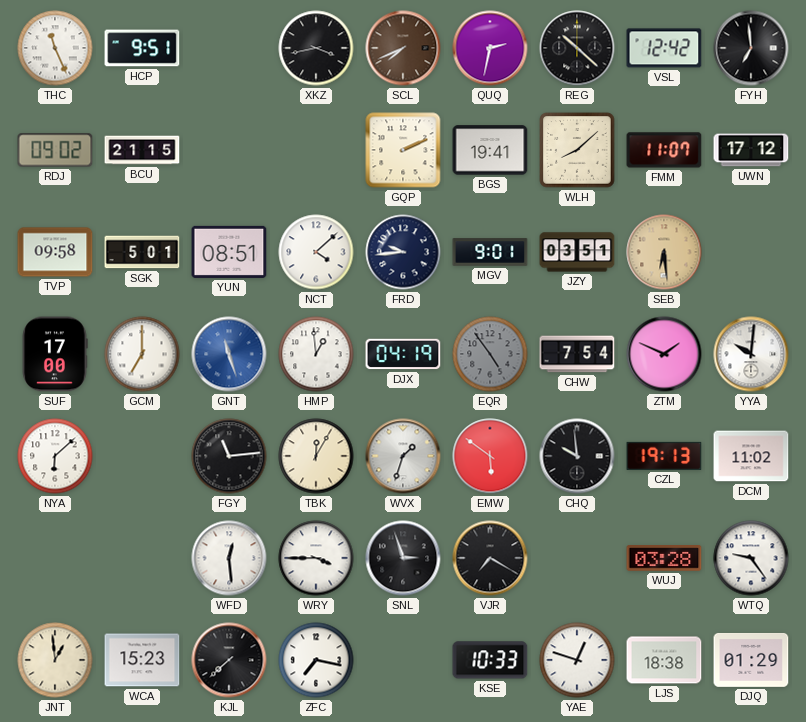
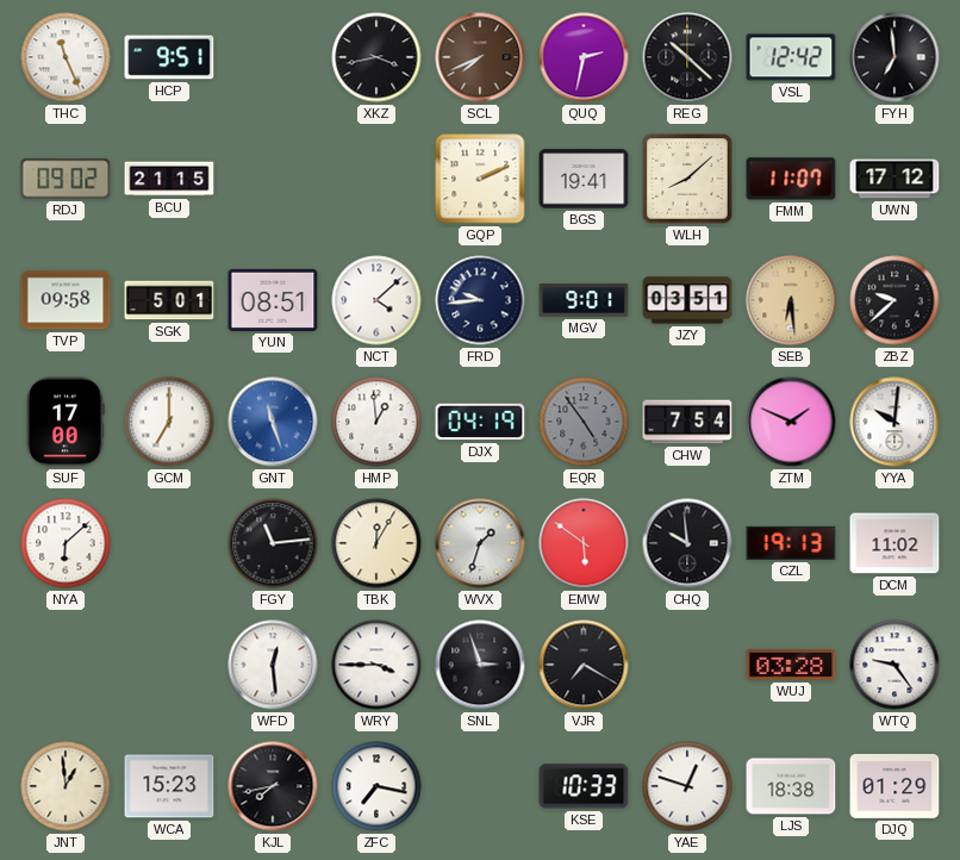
ZBZ: none -> 9:38 (894, 300)
KJL: 7:38 -> 7:43 (273, 786)
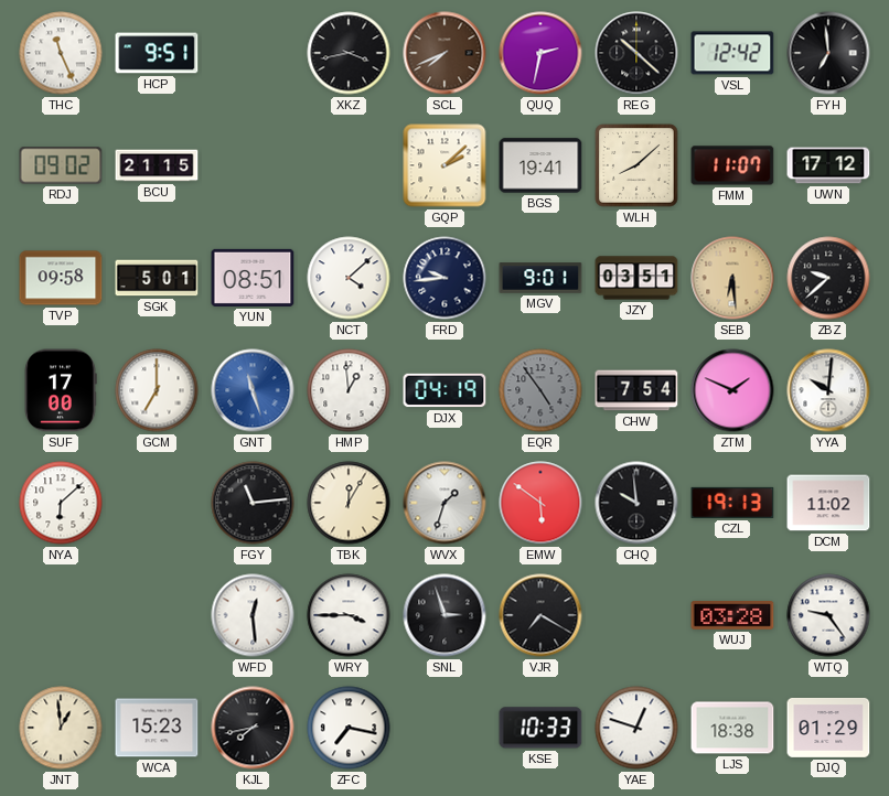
GQP: 2:11 -> 2:08 (444, 165)
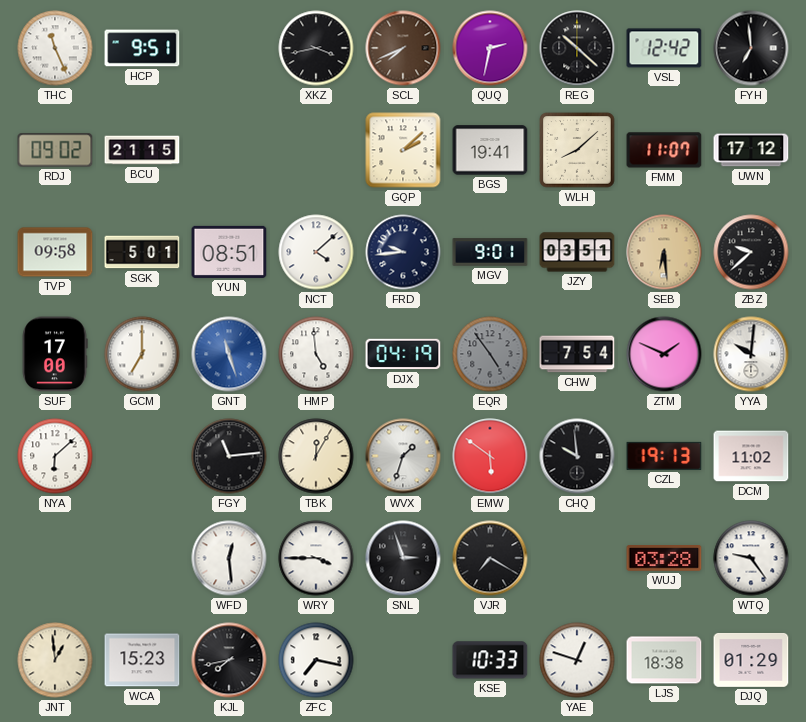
HMP: 12:59 -> 4:59 (316, 354)
